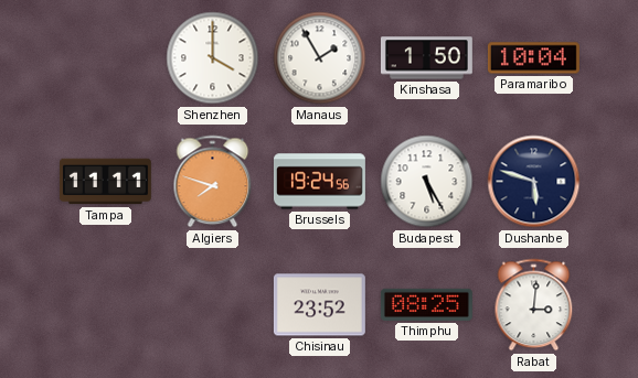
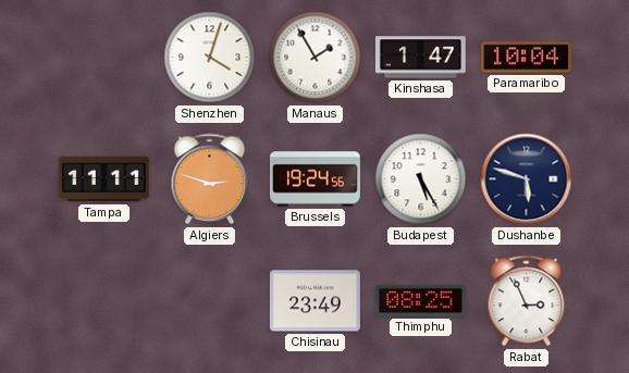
Shenzhen: 4:00 -> 4:03 (210, 58)
Kinshasa: 1:50 -> 1:47 (420, 58)
Algiers: 7:48 -> 2:48 (210, 179)
Chisinau: 23:52 -> 23:49 (314, 301)
Rabat: 3:01 -> 2:56 (527, 301)
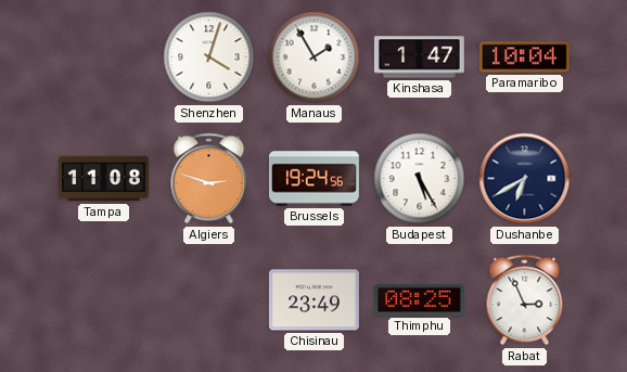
Tampa: 11:11 -> 11:08 (103, 179)
Dushanbe: 5:48 -> 6:40 (525, 179)
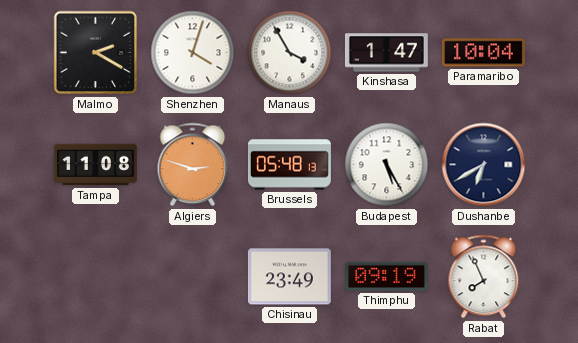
Malmo: none -> 2:20 (96, 53)
Manaus: 1:55 -> 3:55 (290, 53)
Brussels: 19:24 -> 05:48 (289, 165)
Thimphu: 08:25 -> 09:19 (386, 276)
Rabat: 2:56 -> 7:56 (484, 277)
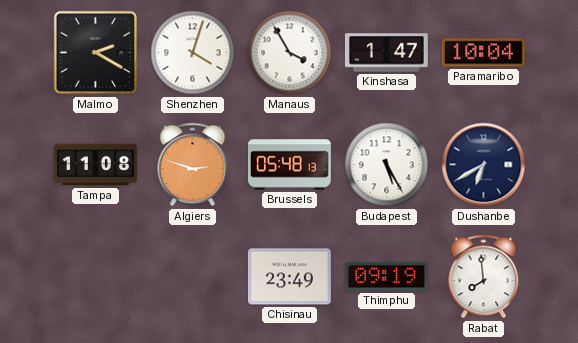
Rabat: 7:56 -> 7:59 (484, 277)
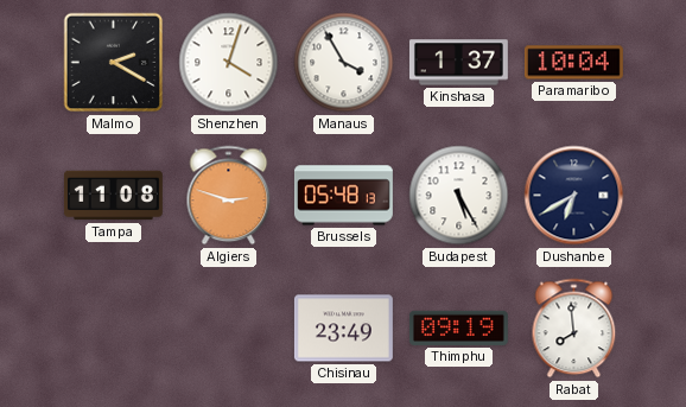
Kinshasa: 1:47 -> 1:37 (458, 63)
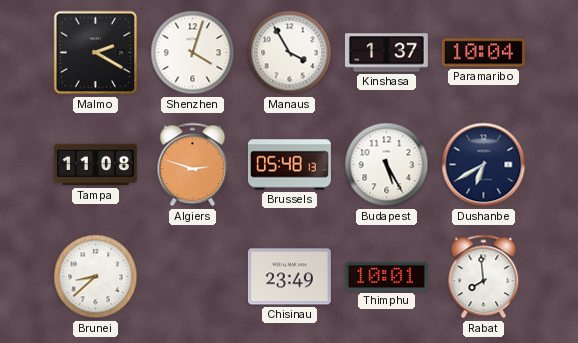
Brunei: none -> 8:38 (96, 277)
Thimphu: 09:19 -> 10:01 (386, 276)
